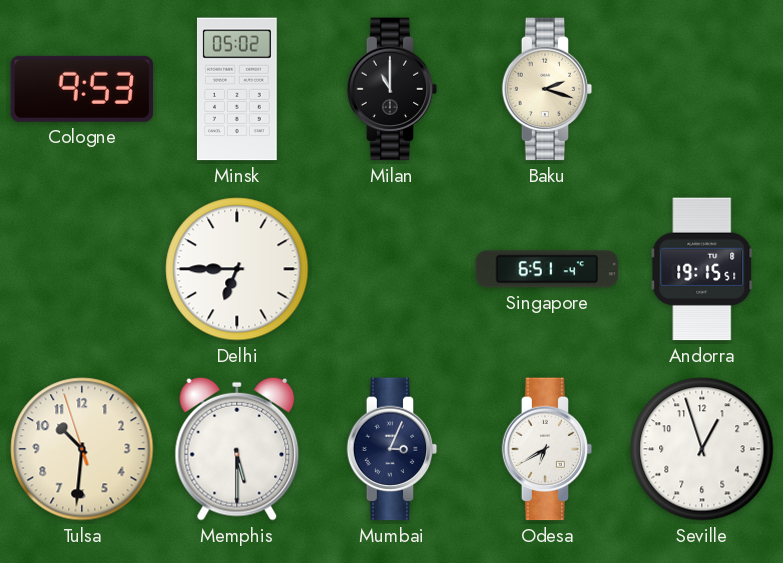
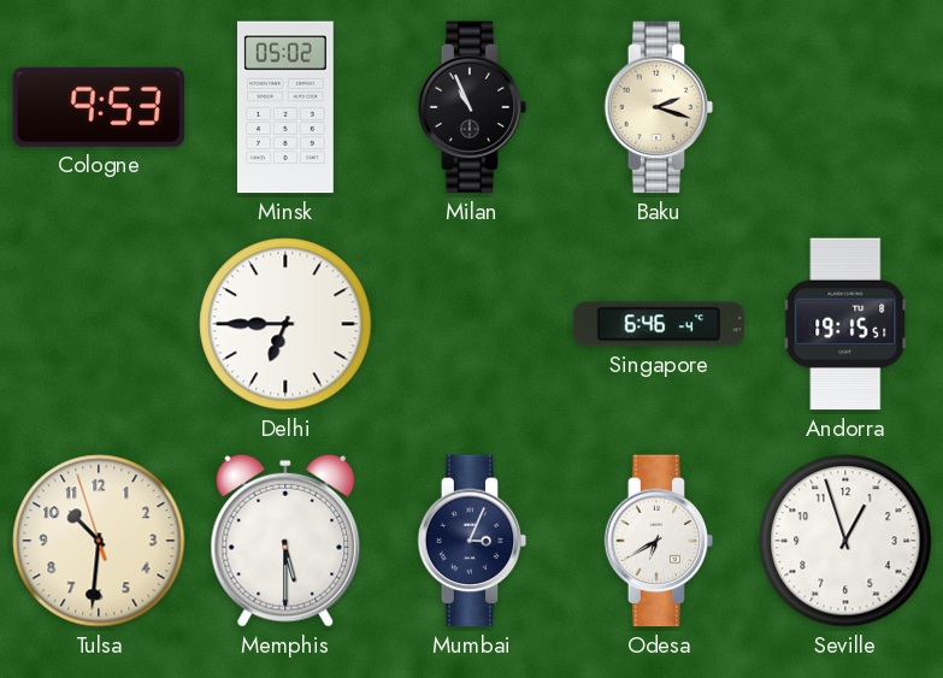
Milan: 11:00 -> 10:56 (472, 107)
Singapore: 6:51 -> 6:46 (659, 324)
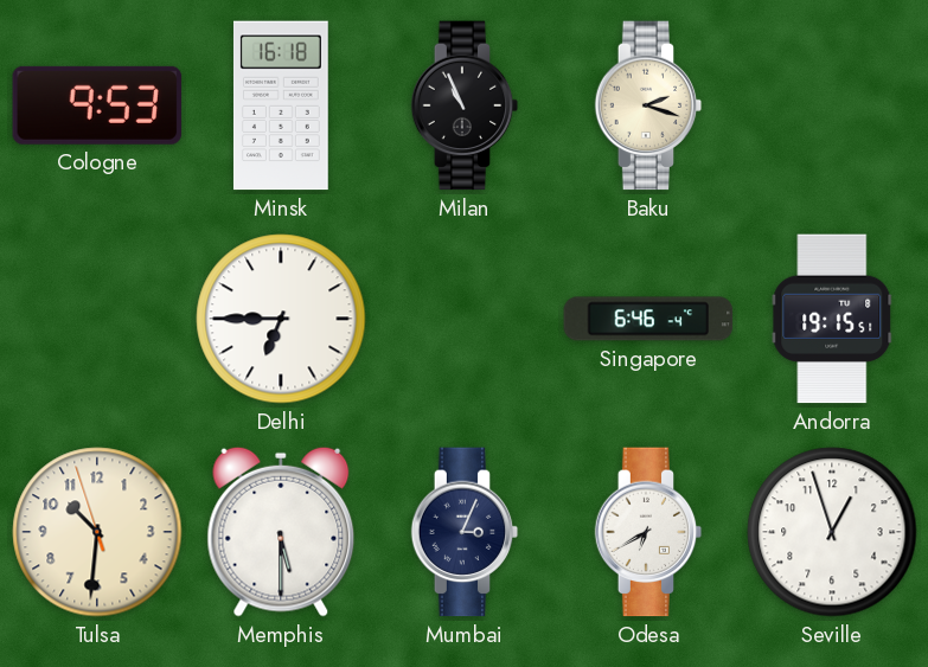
Minsk: 05:02 -> 16:18 (281, 105)
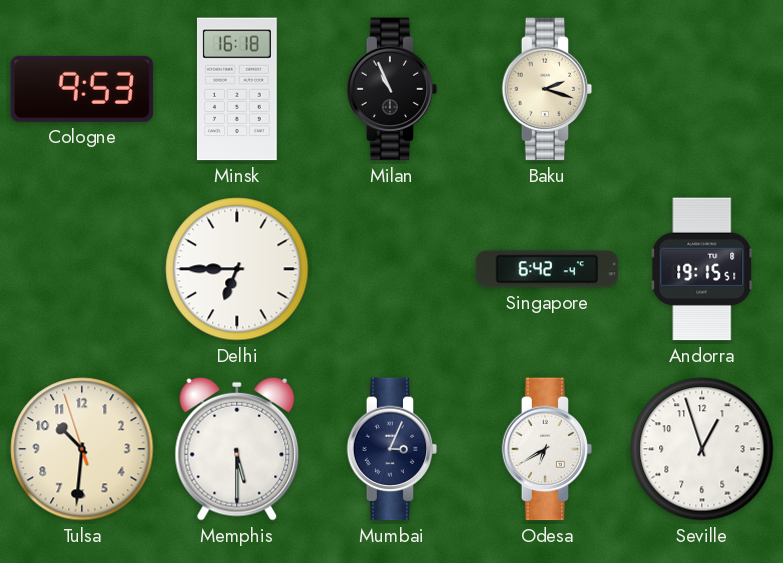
Singapore: 6:46 -> 6:42 (547, 269)
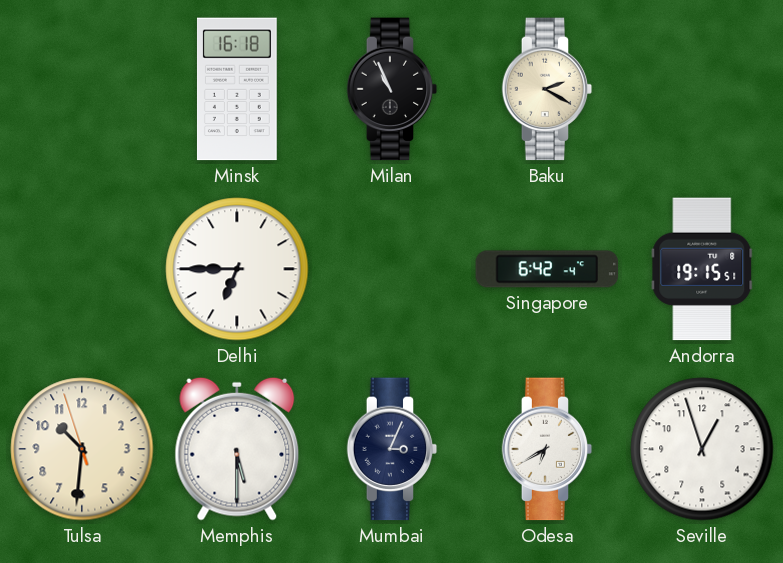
Cologne: 9:53 -> none (82, 89)
Baku: 2:18 -> 2:20 (547, 89)
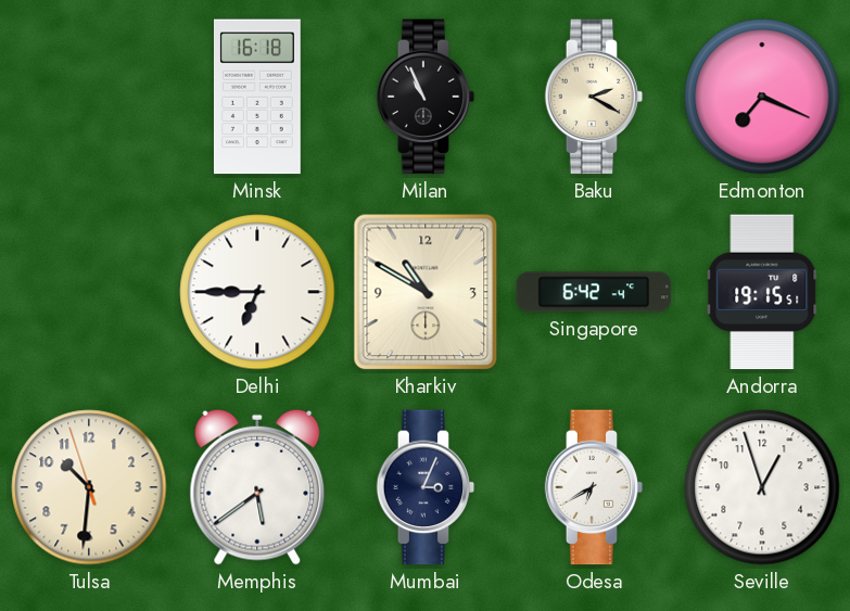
Edmonton: none -> 7:19 (762, 97)
Kharkiv: none -> 10:50 (426, 292)
Memphis: 5:30 -> 5:39 (257, 487)
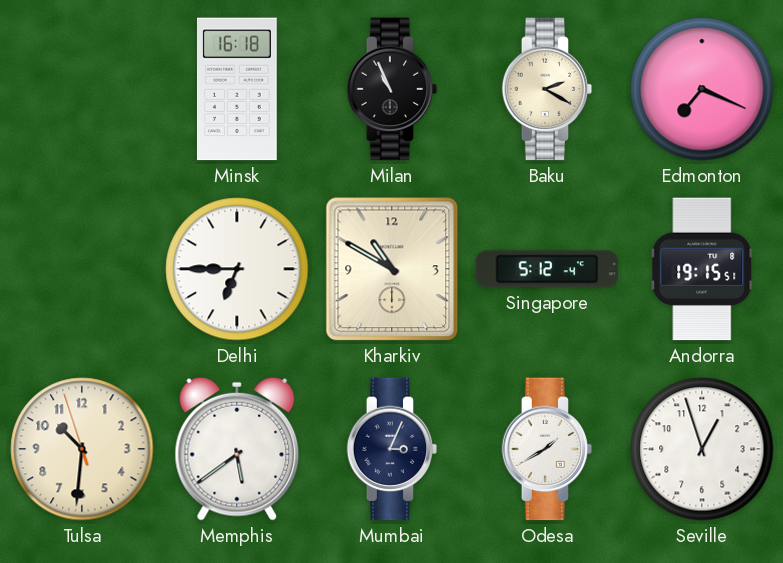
Singapore: 6:42 -> 5:12 (547, 269)
Odesa: 6:40 -> 1:40 (547, 449)
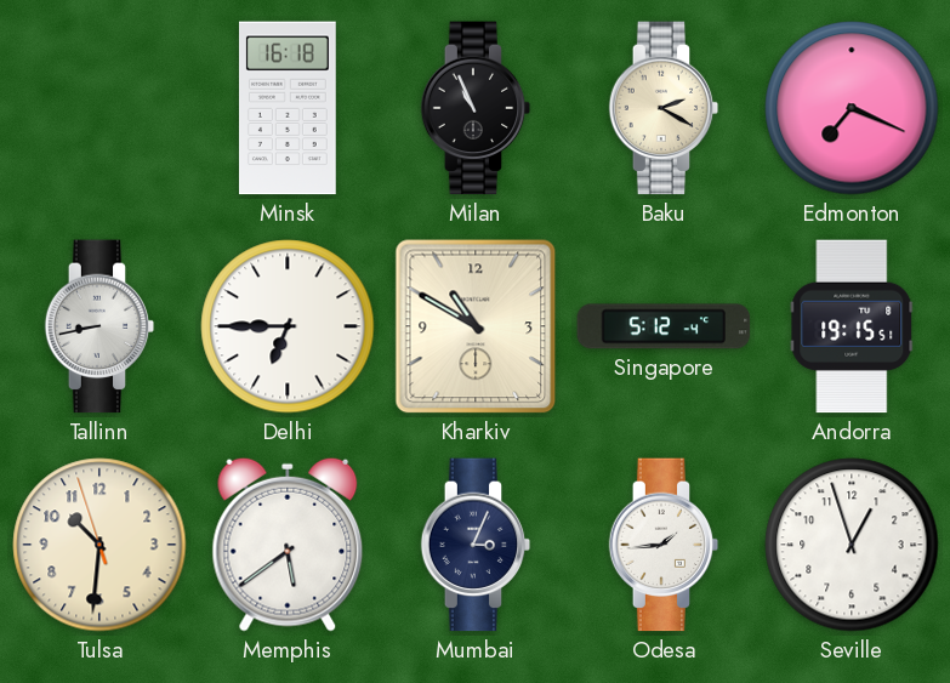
Tallinn: none -> 8:43 (99, 326)
Odesa: 1:40 -> 1:44 (664, 545)
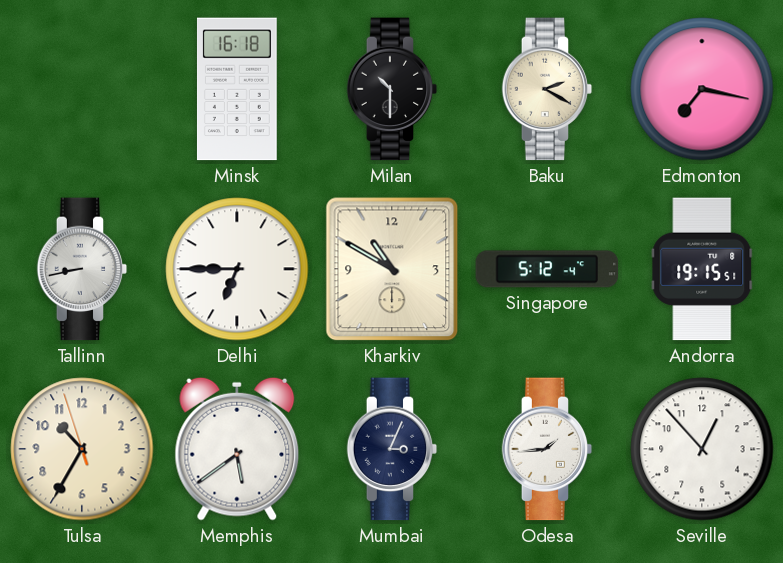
Milan: 10:56 -> 10:30 (392, 89)
Edmonton: 7:19 -> 7:17 (702, 89)
Tulsa: 10:30 -> 10:34 (82, 449)
Seville: 12:57 -> 12:53 (702, 449)
